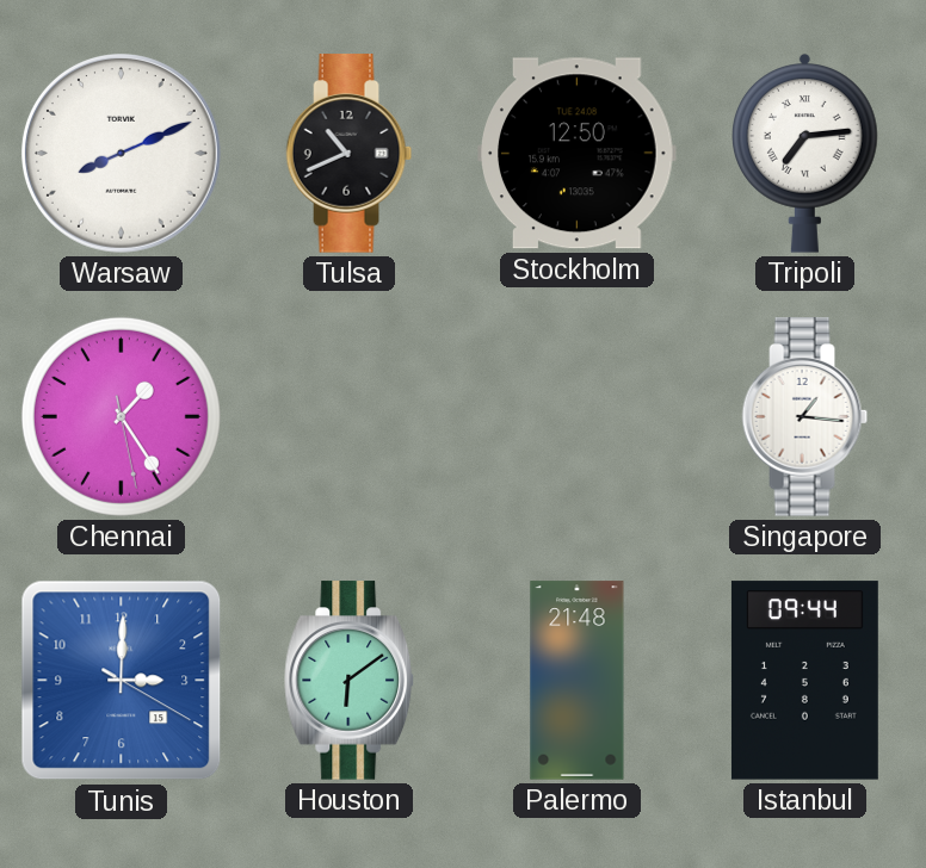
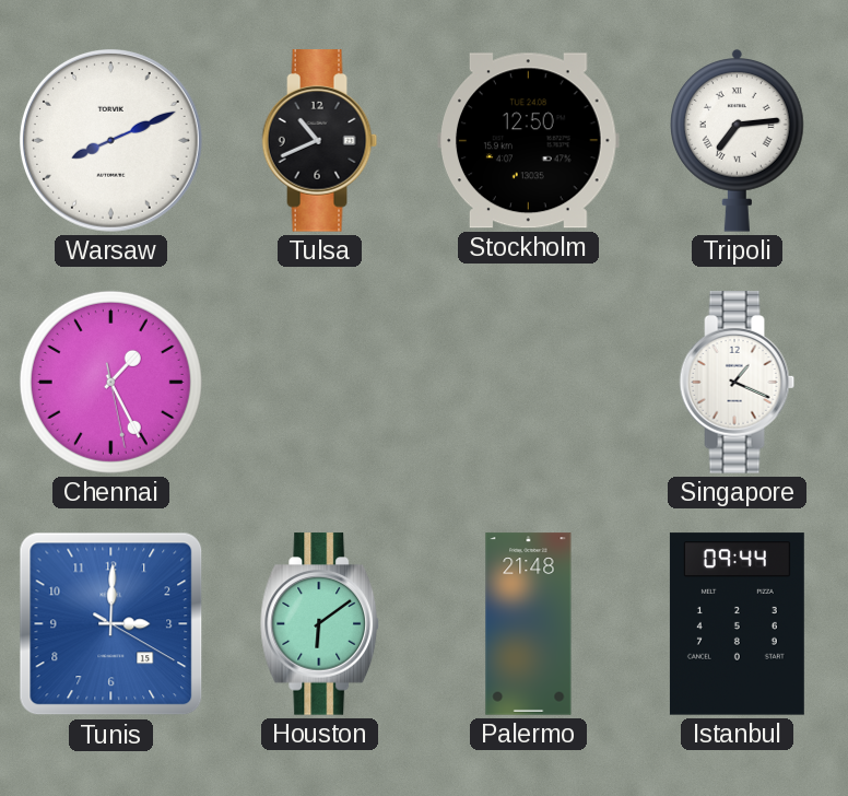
Chennai: 1:24 -> 1:25 (110, 382)
Singapore: 1:16 -> 1:19 (738, 383)
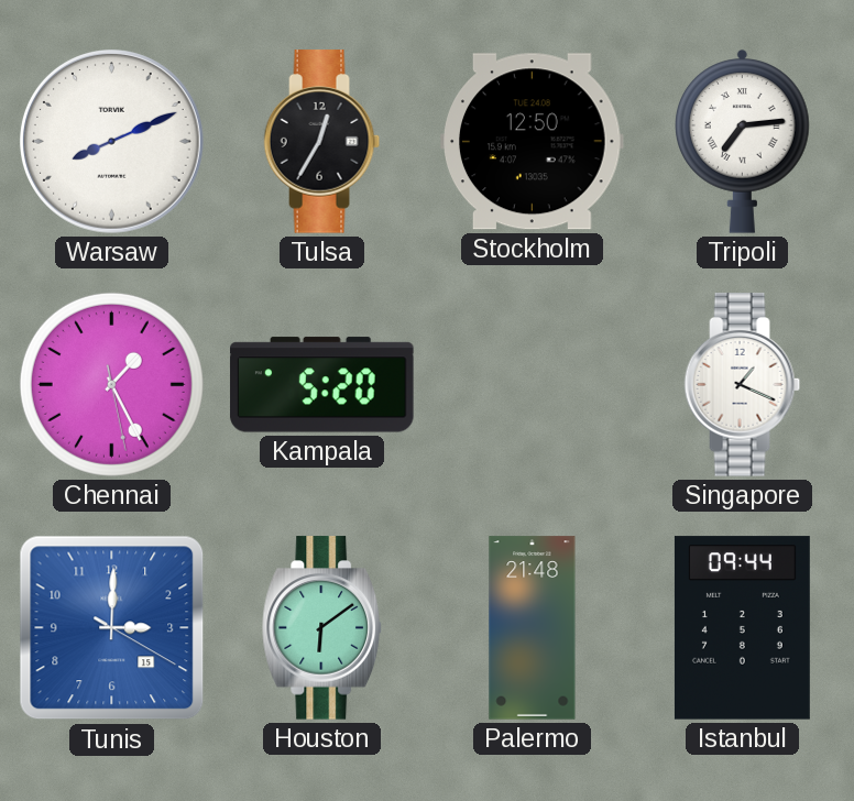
Tulsa: 10:41 -> 12:35 (322, 142)
Kampala: none -> 5:20 (322, 385)
